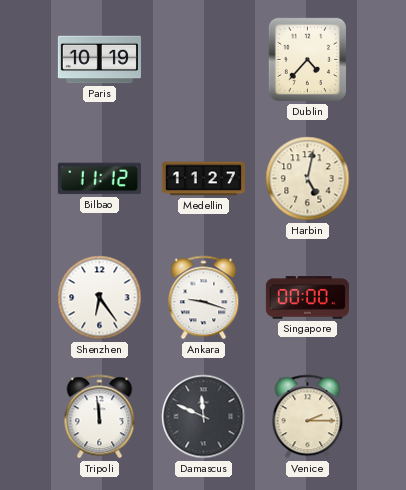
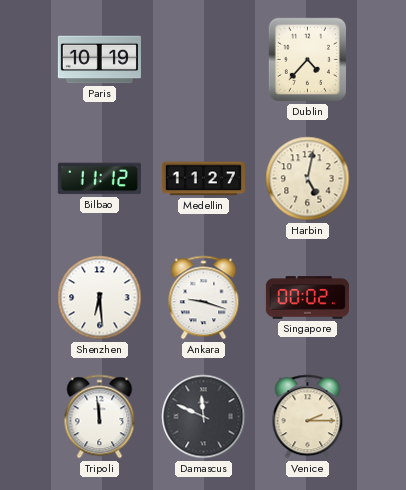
Shenzhen: 6:24 -> 6:29 (100, 298)
Singapore: 00:00 -> 00:02 (307, 298)
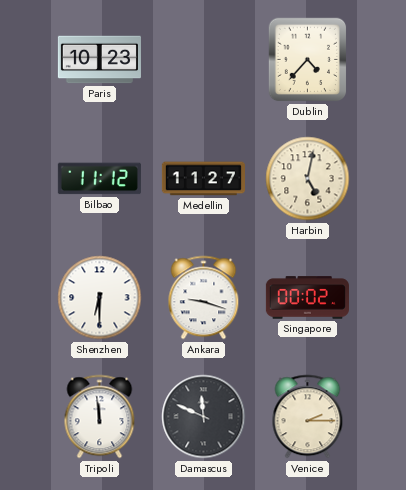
Paris: 10:19 -> 10:23 (99, 60)
Shenzhen: 6:29 -> 6:30 (100, 298)
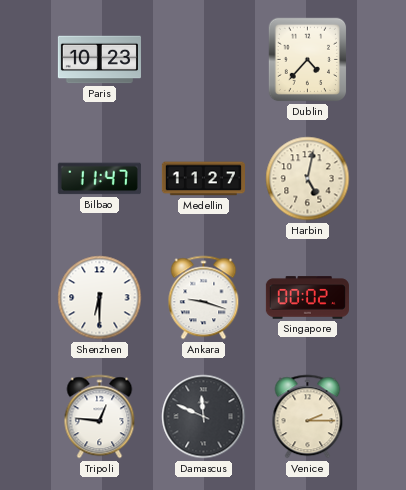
Bilbao: 11:12 -> 11:47 (99, 179)
Tripoli: 11:59 -> 12:46 (100, 417)
